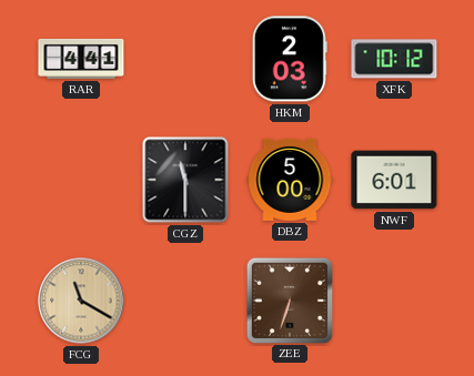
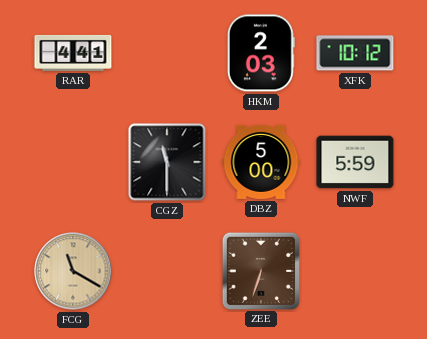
NWF: 6:01 -> 5:59 (355, 162)
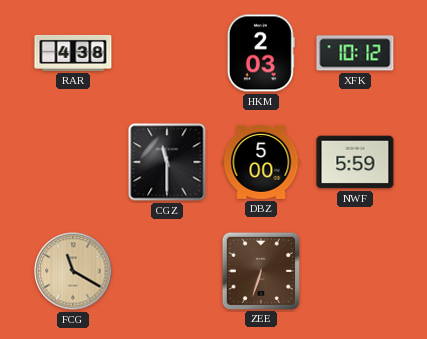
RAR: 4:41 -> 4:38 (73, 53)
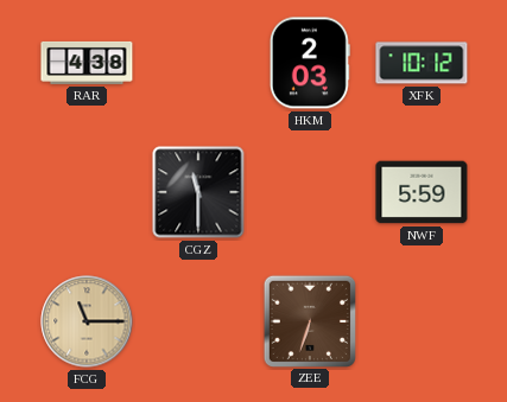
DBZ: 5:00 -> none (261, 162)
FCG: 11:20 -> 11:15 (87, 321)
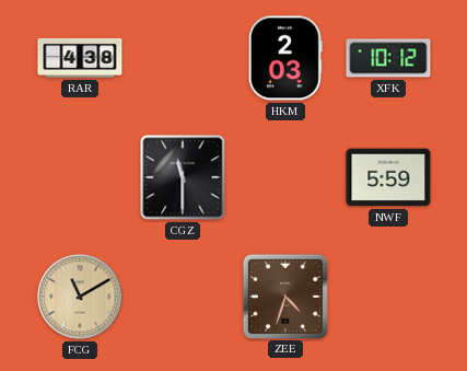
FCG: 11:15 -> 11:10 (80, 297)
ZEE: 6:33 -> 4:33 (284, 295)
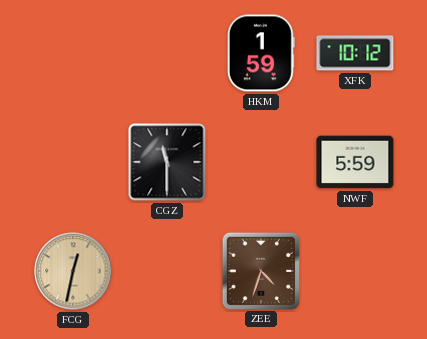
RAR: 4:38 -> none (80, 58)
HKM: 2:03 -> 1:59 (261, 53)
FCG: 11:10 -> 12:32 (73, 271)
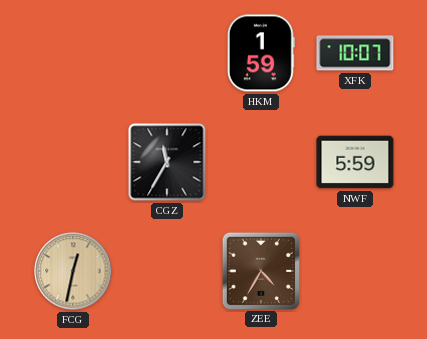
XFK: 10:12 -> 10:07 (355, 53)
CGZ: 11:30 -> 11:35 (167, 162)
ZEE: 4:33 -> 4:35 (260, 270)
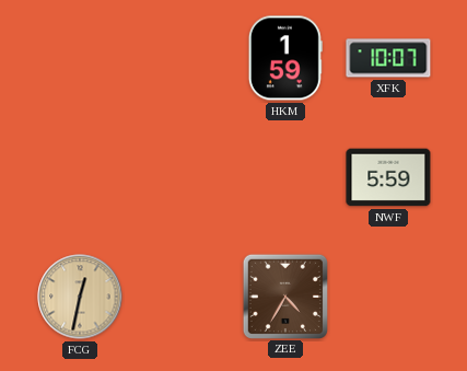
CGZ: 11:35 -> none (167, 162)
